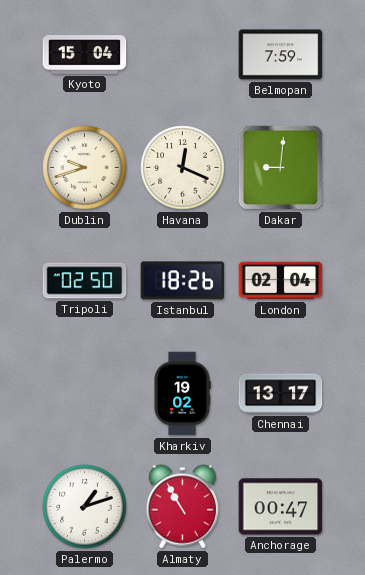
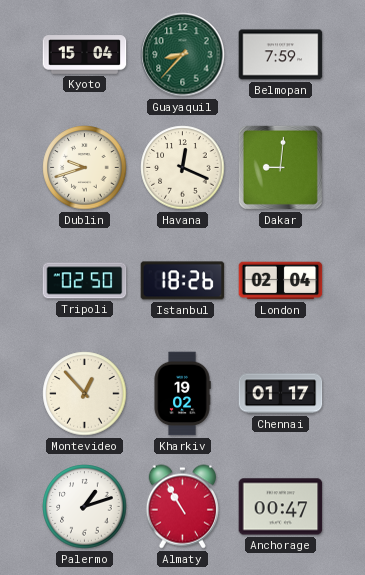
Guayaquil: none -> 8:37 (183, 55)
Montevideo: none -> 12:53 (85, 394)
Chennai: 13:17 -> 01:17 (281, 394)
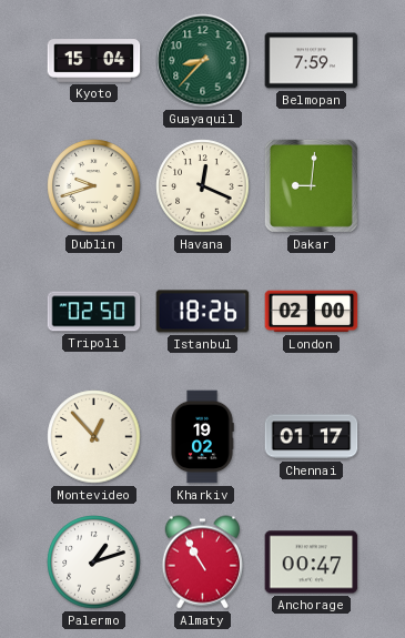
London: 02:04 -> 02:00 (312, 312)
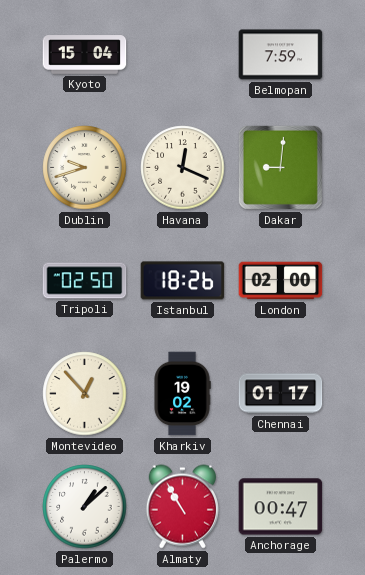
Guayaquil: 8:37 -> none (203, 61)
Palermo: 1:12 -> 1:08 (85, 507)
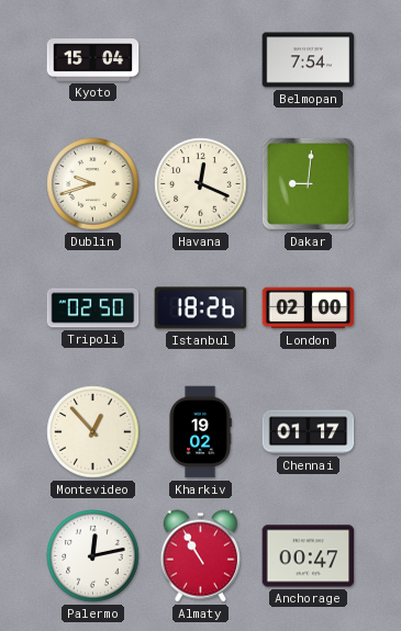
Belmopan: 7:59 -> 7:54 (309, 60)
Palermo: 1:08 -> 12:13 (93, 556)
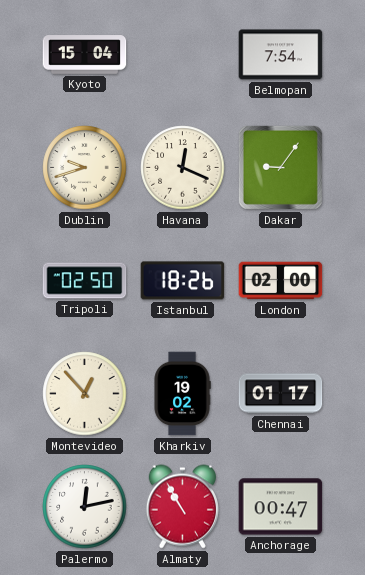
Dakar: 9:01 -> 9:06 (280, 167)
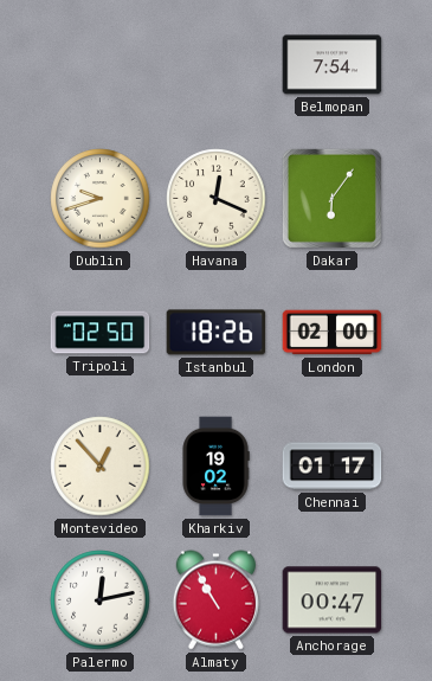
Kyoto: 15:04 -> none (85, 55)
Dakar: 9:06 -> 6:06 (331, 198)
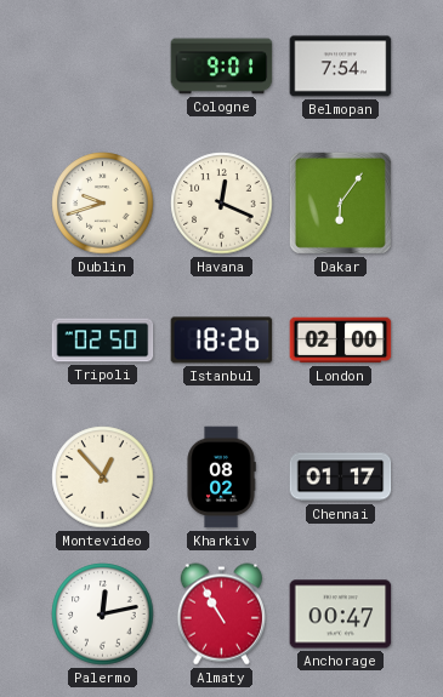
Cologne: none -> 9:01 (222, 67)
Kharkiv: 19:02 -> 08:02 (221, 478)
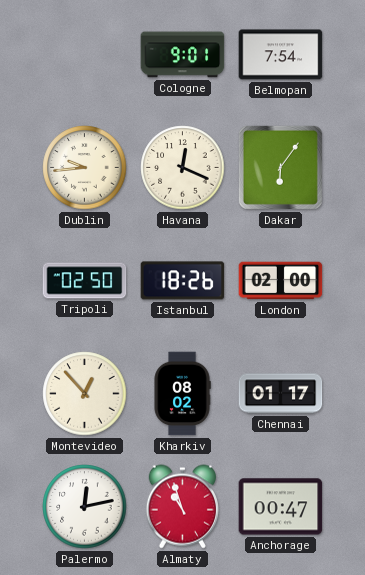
Dublin: 9:42 -> 9:44 (85, 168)
Almaty: 10:55 -> 10:57 (182, 507)
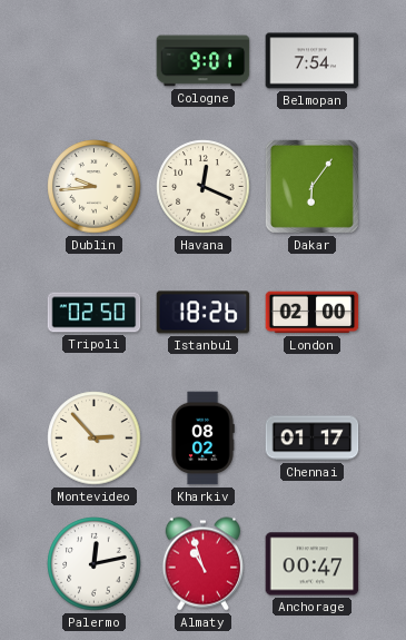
Montevideo: 12:53 -> 2:53 (95, 439)
